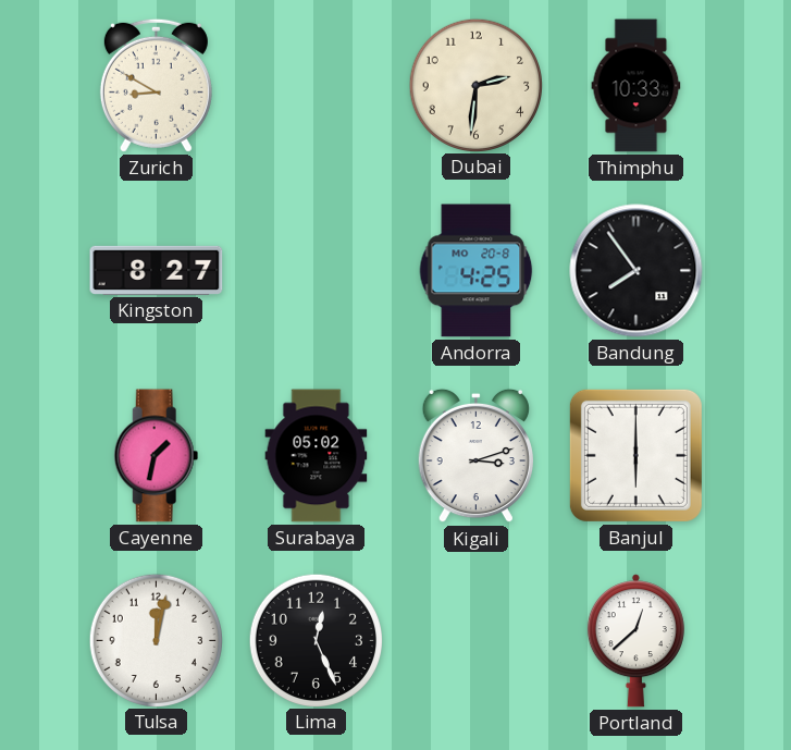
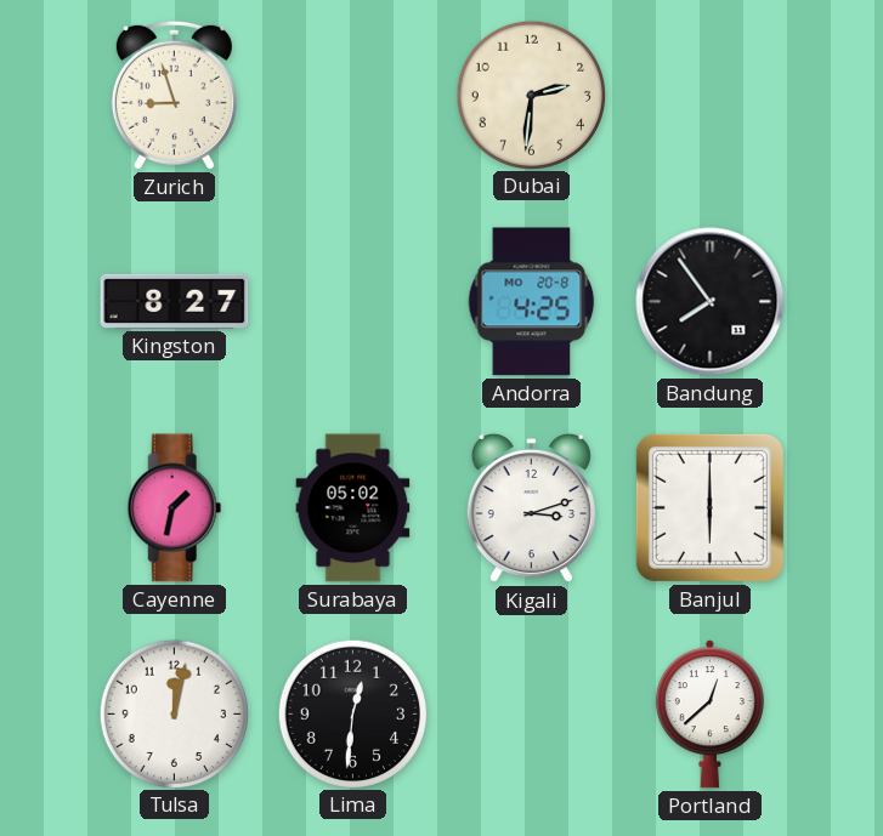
Zurich: 8:50 -> 8:57 (174, 95)
Thimphu: 10:33 -> none (636, 86)
Lima: 12:26 -> 12:31 (352, 713)
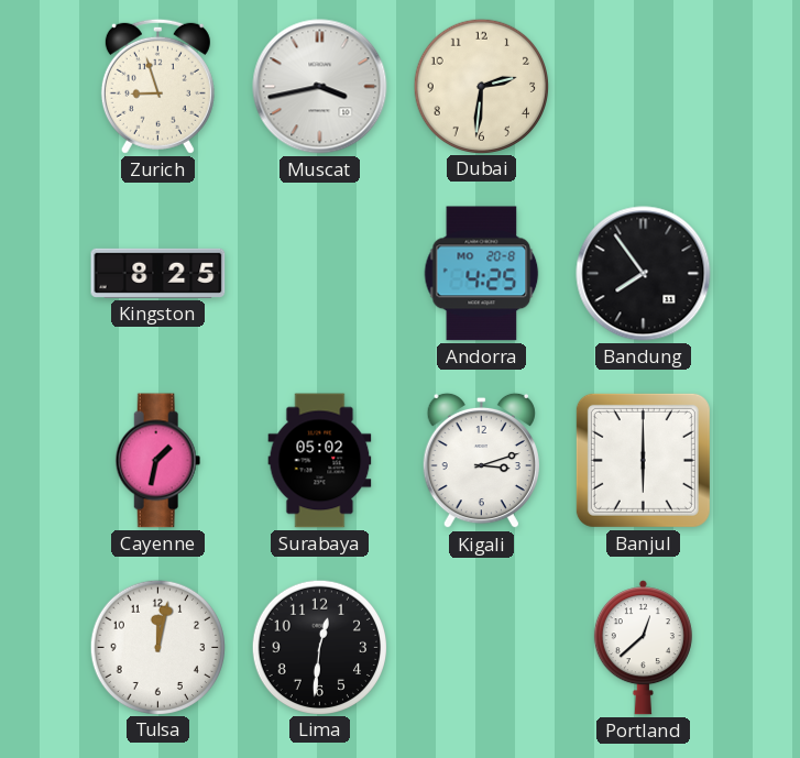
Muscat: none -> 3:43 (320, 87)
Kingston: 8:27 -> 8:25 (158, 273)
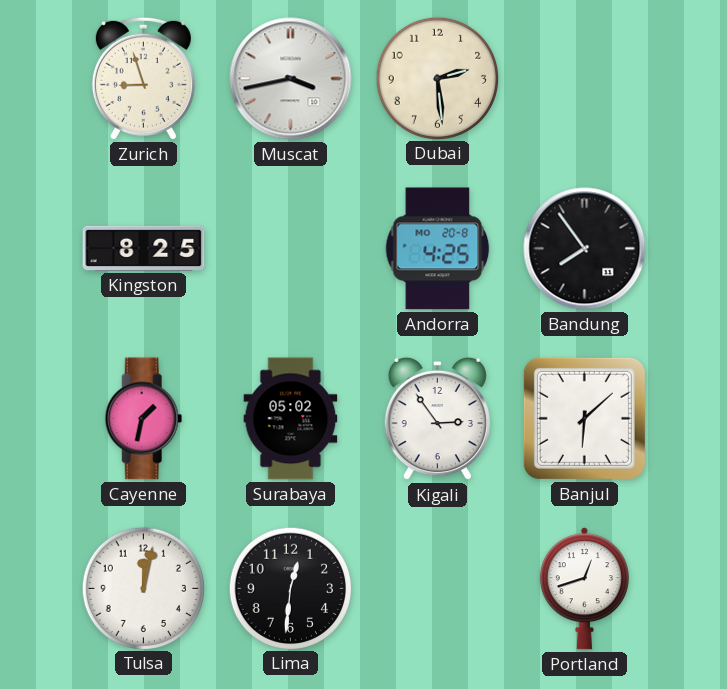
Dubai: 2:31 -> 2:29 (437, 78)
Kigali: 3:12 -> 2:54 (437, 419)
Banjul: 6:00 -> 6:08 (584, 418)
Portland: 12:38 -> 12:42 (584, 589)
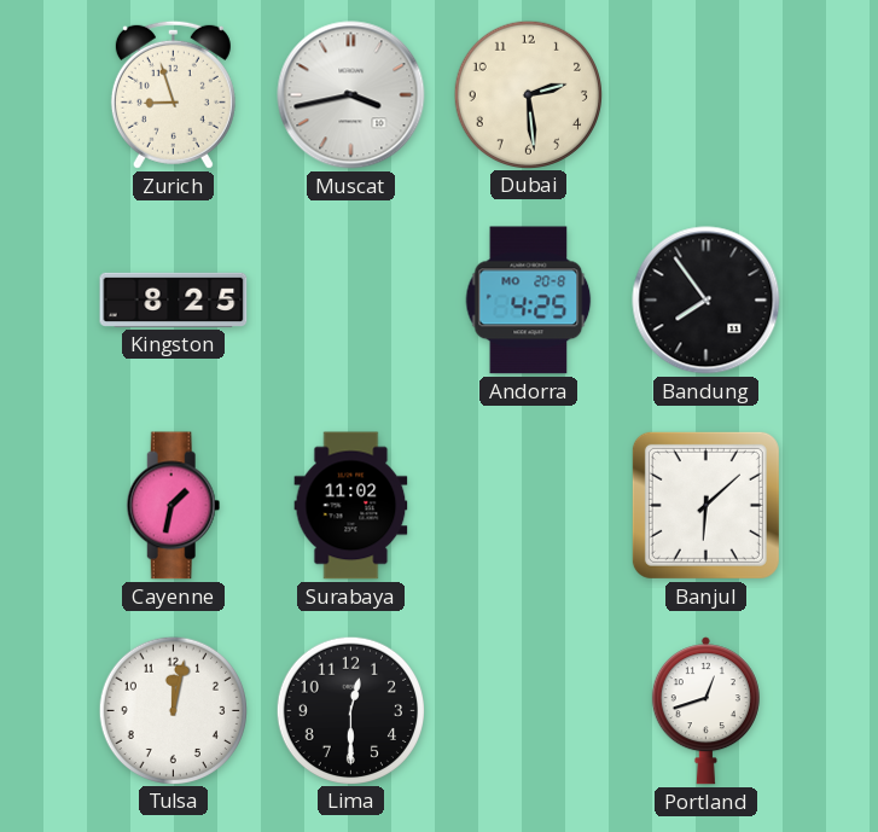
Surabaya: 05:02 -> 11:02 (351, 506)
Kigali: 2:54 -> none (437, 419)
Lima: 12:31 -> 12:30 (350, 710)
